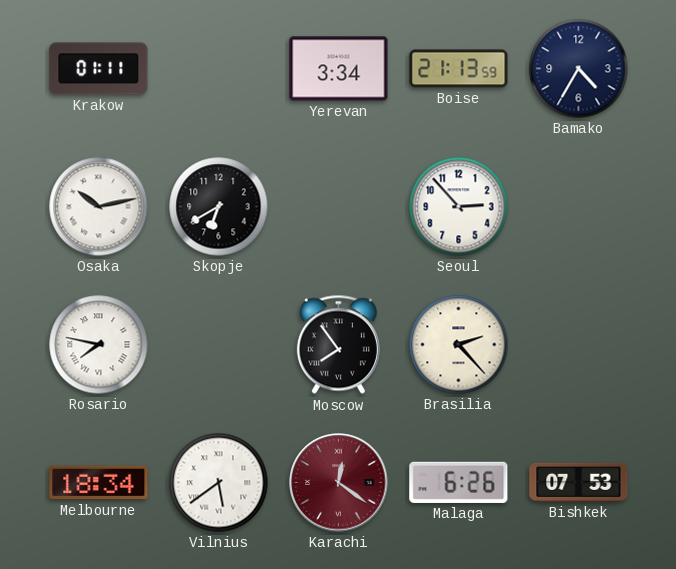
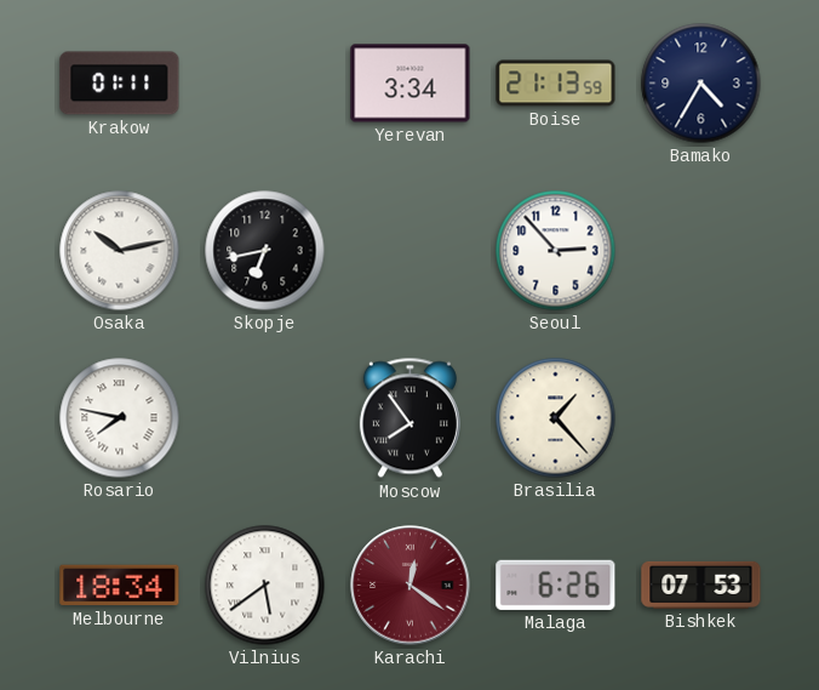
Skopje: 6:40 -> 6:43 (265, 251)
Brasilia: 2:23 -> 1:23 (556, 418)
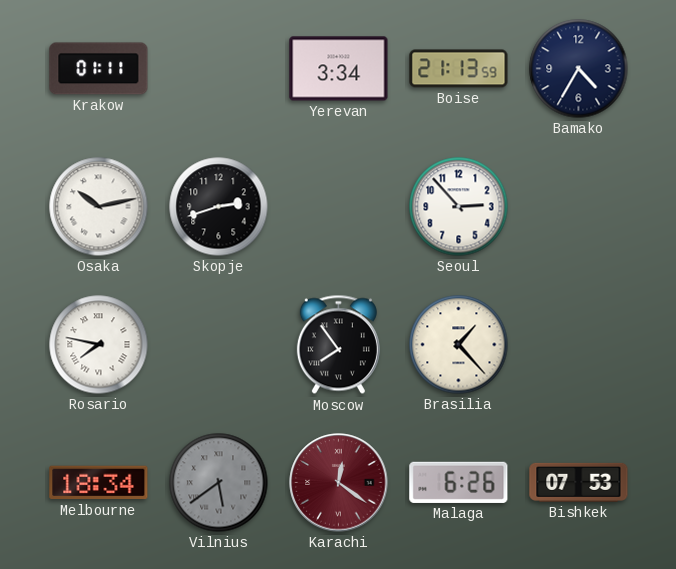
Skopje: 6:43 -> 2:42 (219, 207)
Vilnius dial: white -> grey (219, 483)
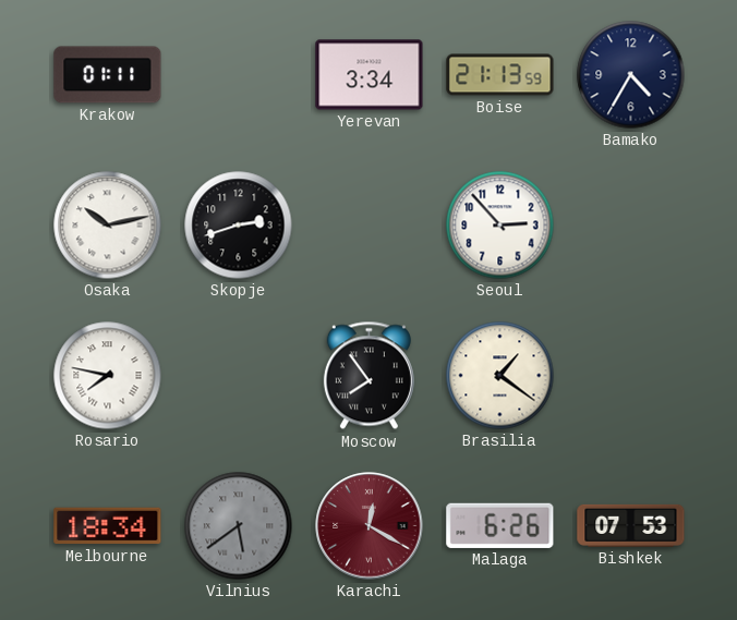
Brasilia: 1:23 -> 1:21 (500, 376)
Karachi: 12:21 -> 12:20 (370, 526)
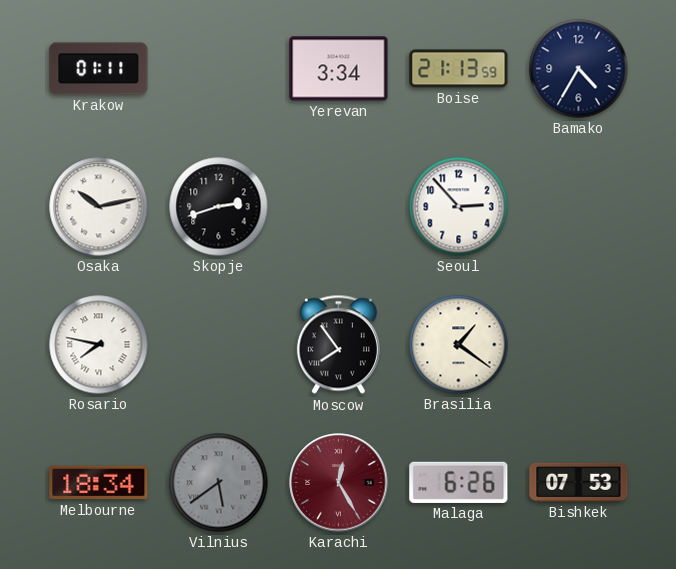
Karachi: 12:20 -> 12:25 (339, 483)
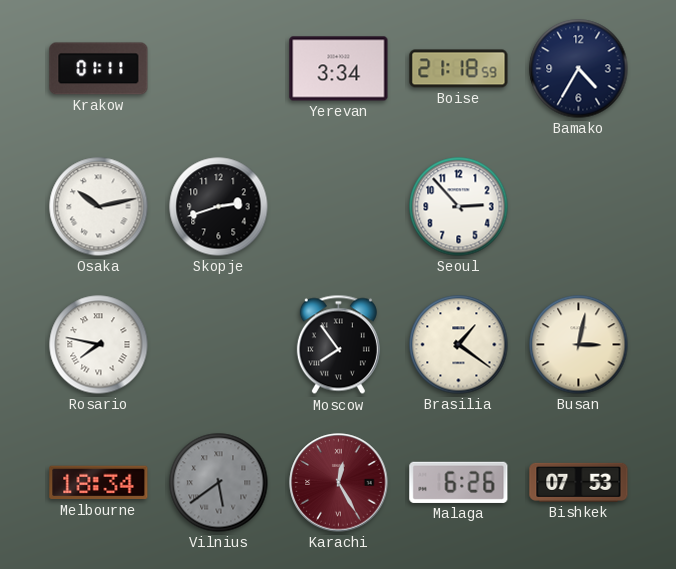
Boise: 21:13 -> 21:18 (459, 69)
Busan: none -> 3:02 (579, 345)
